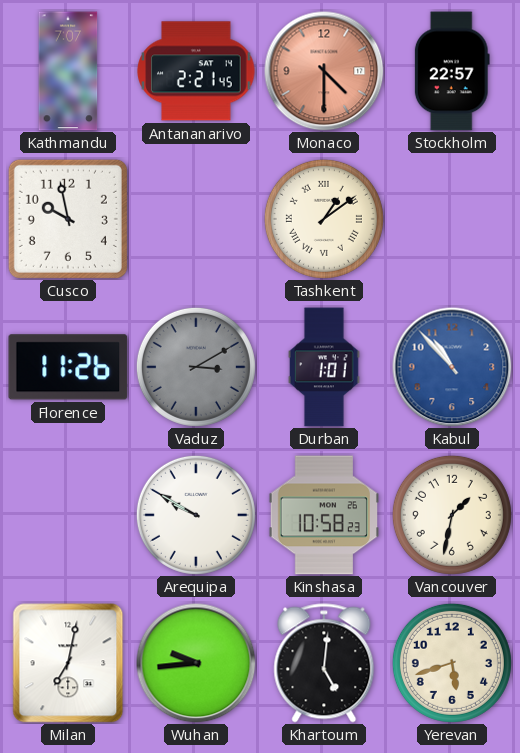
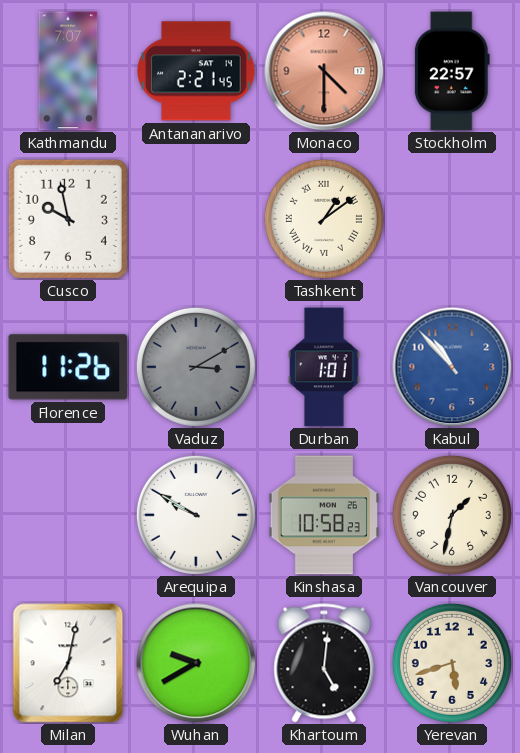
Wuhan: 9:44 -> 9:40 (196, 663)
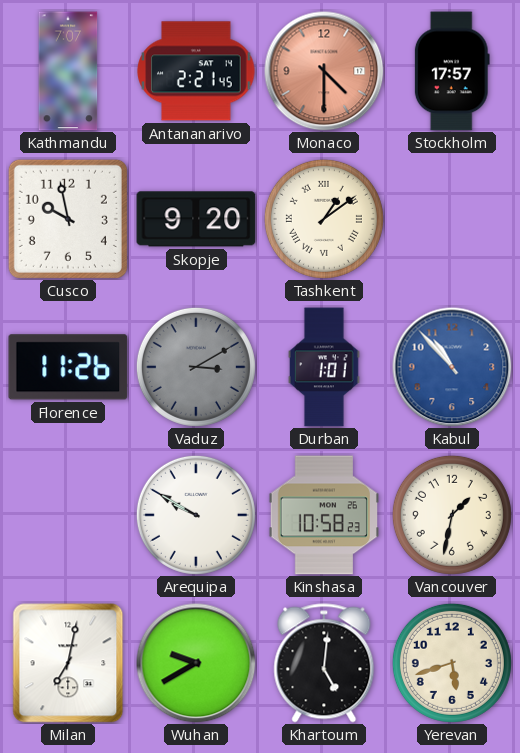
Stockholm: 22:57 -> 17:57 (452, 71)
Skopje: none -> 9:20 (196, 219)
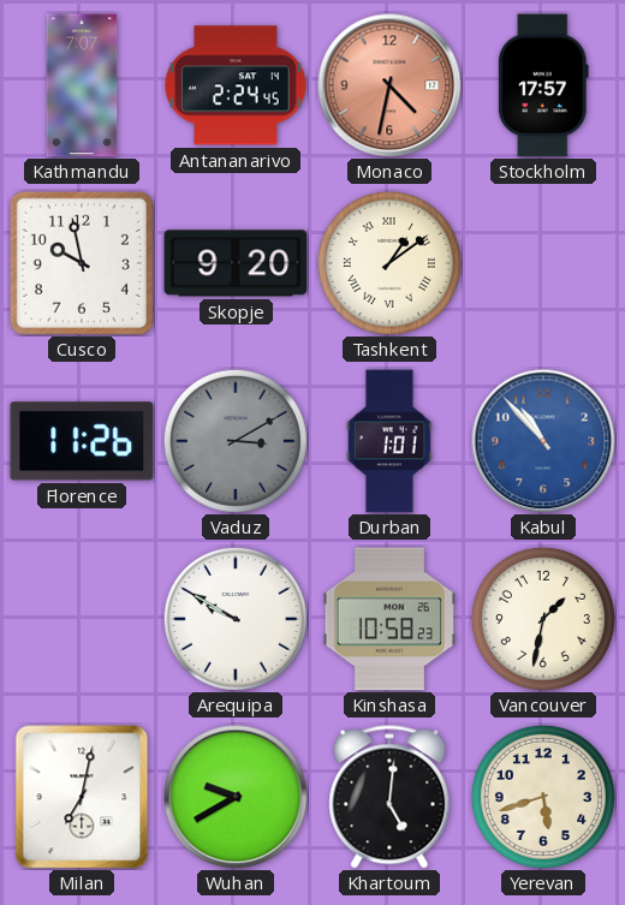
Antananarivo: 2:21 -> 2:24 (236, 85)
Monaco: 4:30 -> 4:32 (389, 85)
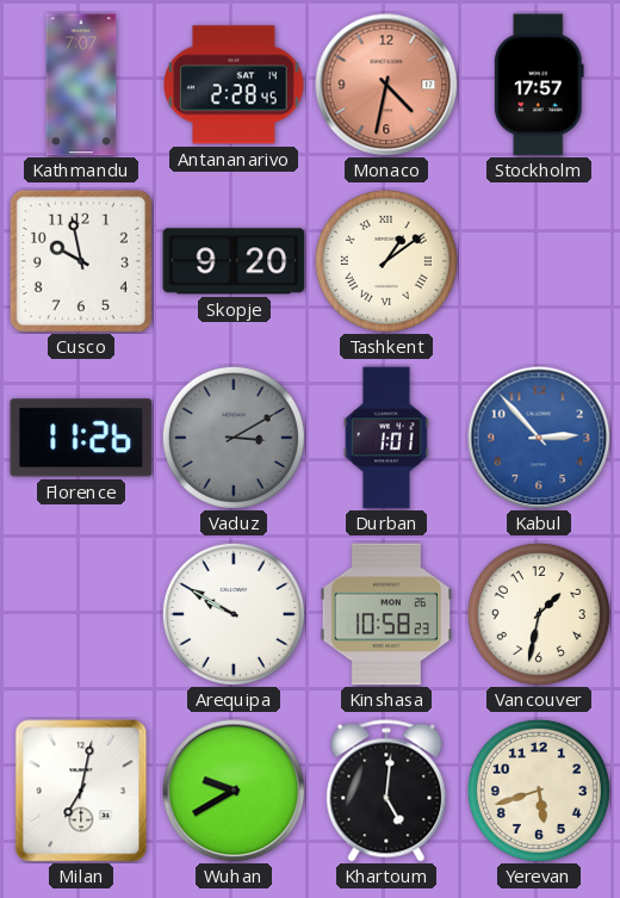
Antananarivo: 2:24 -> 2:28 (234, 85)
Kabul: 10:53 -> 2:53 (539, 438)
